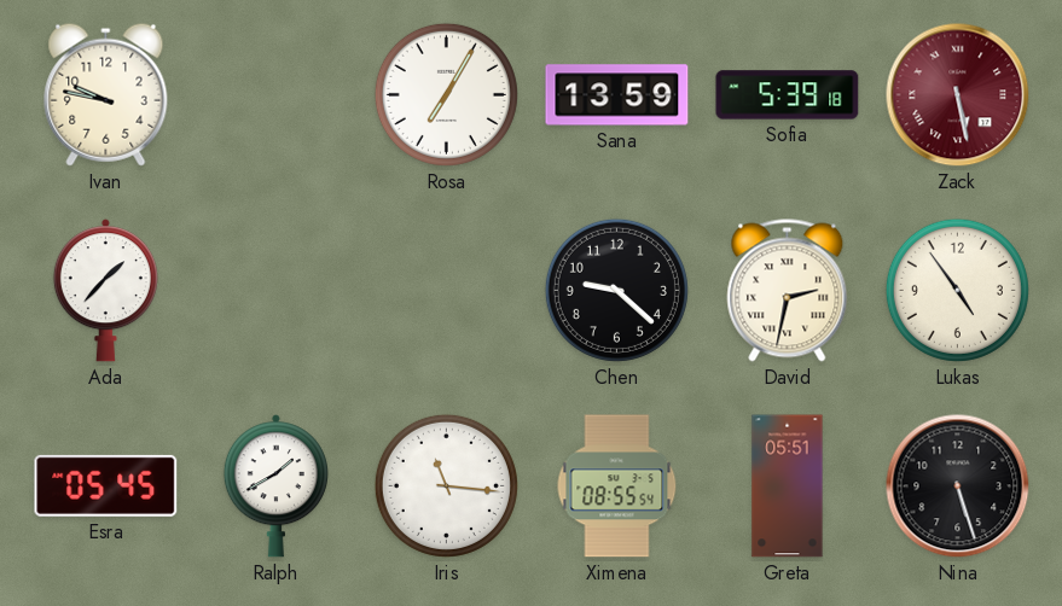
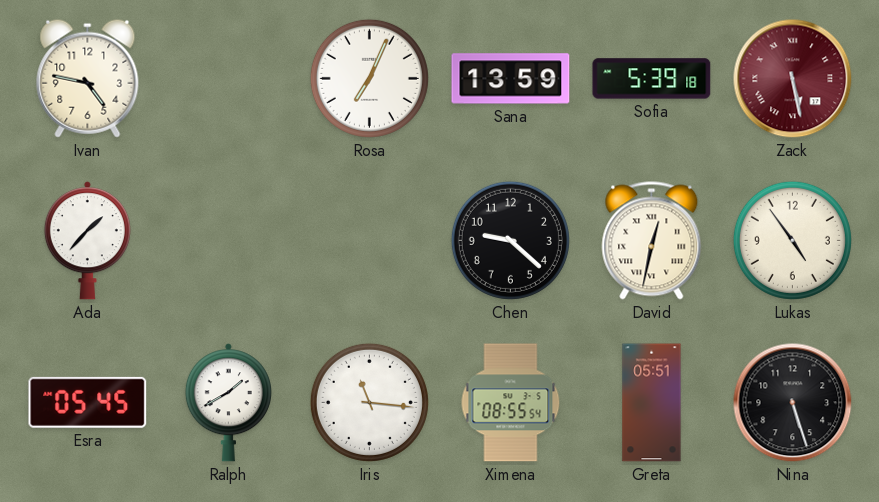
Ivan: 9:47 -> 4:47 (88, 78)
Rosa: 7:05 -> 7:04 (369, 78)
David: 2:32 -> 12:32 (652, 241)
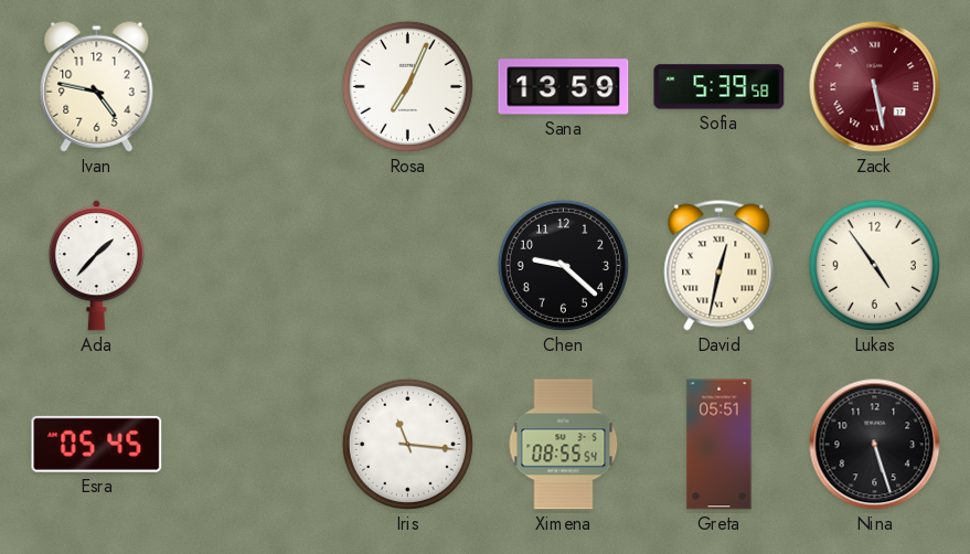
Sofia: 5:39:18 -> 5:39:58 (719, 87)
Ralph: 1:40 -> none (228, 403)
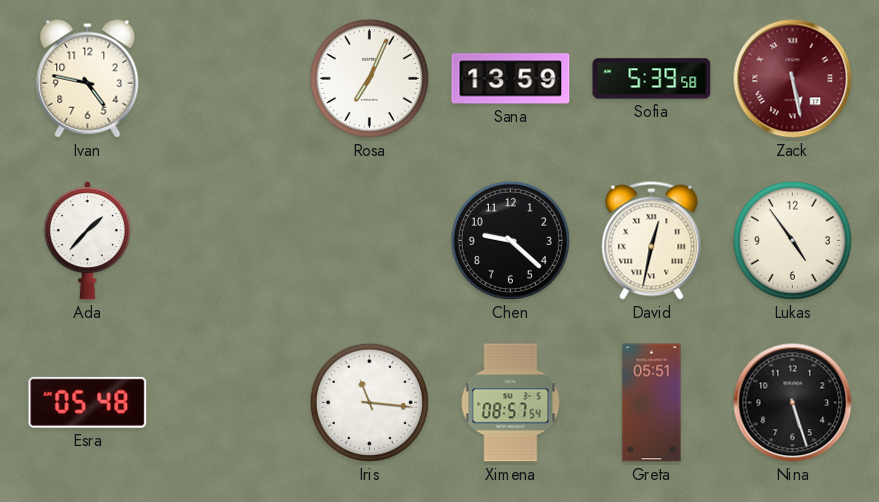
Esra: 05:45 -> 05:48 (88, 402)
Ximena: 08:55 -> 08:57 (511, 403)
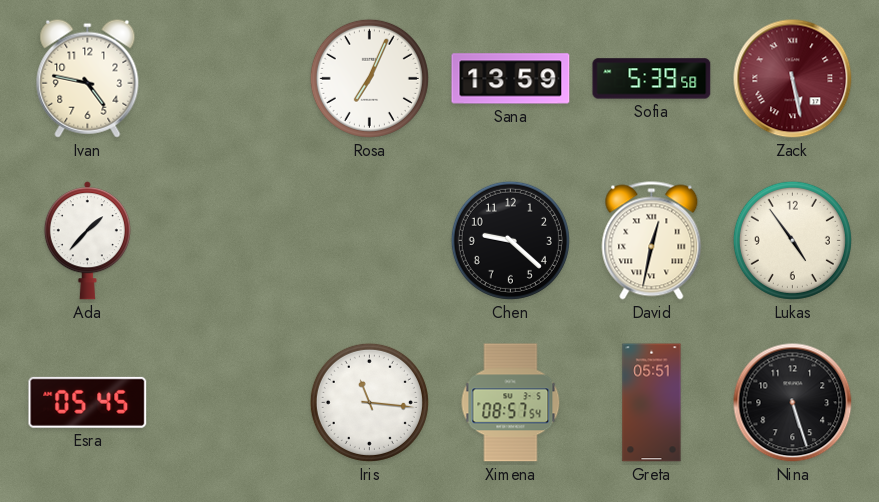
Esra: 05:48 -> 05:45 (88, 402)
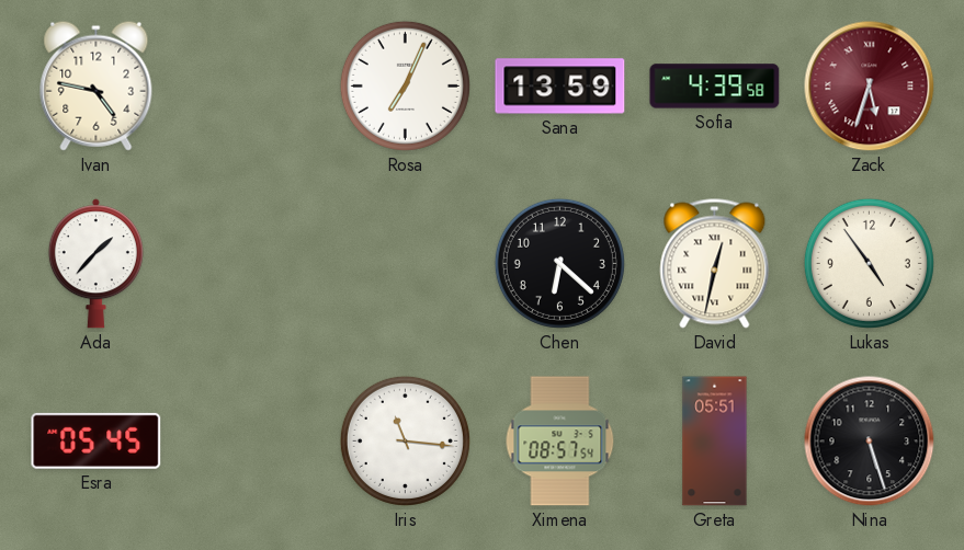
Sofia: 5:39 -> 4:39 (715, 87)
Zack: 5:28 -> 5:33 (870, 87)
Chen: 9:22 -> 6:22 (559, 263)
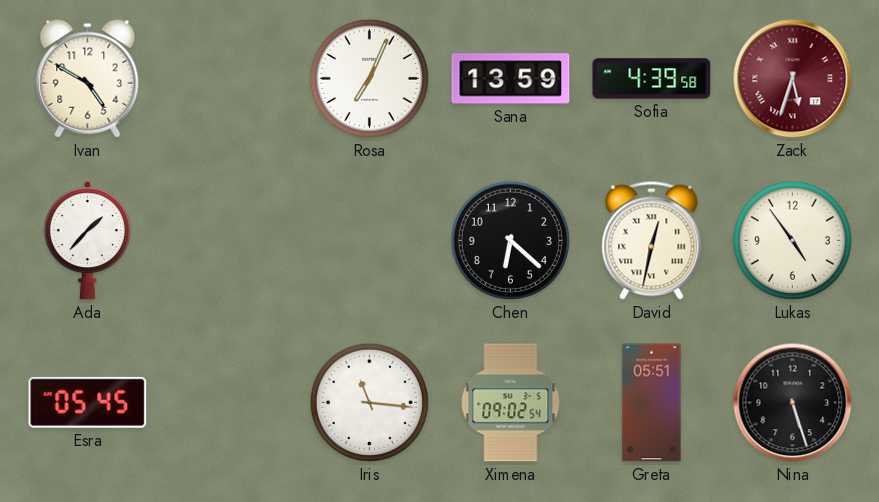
Ivan: 4:47 -> 4:50 (88, 78)
Ximena: 08:57 -> 09:02 (511, 403)
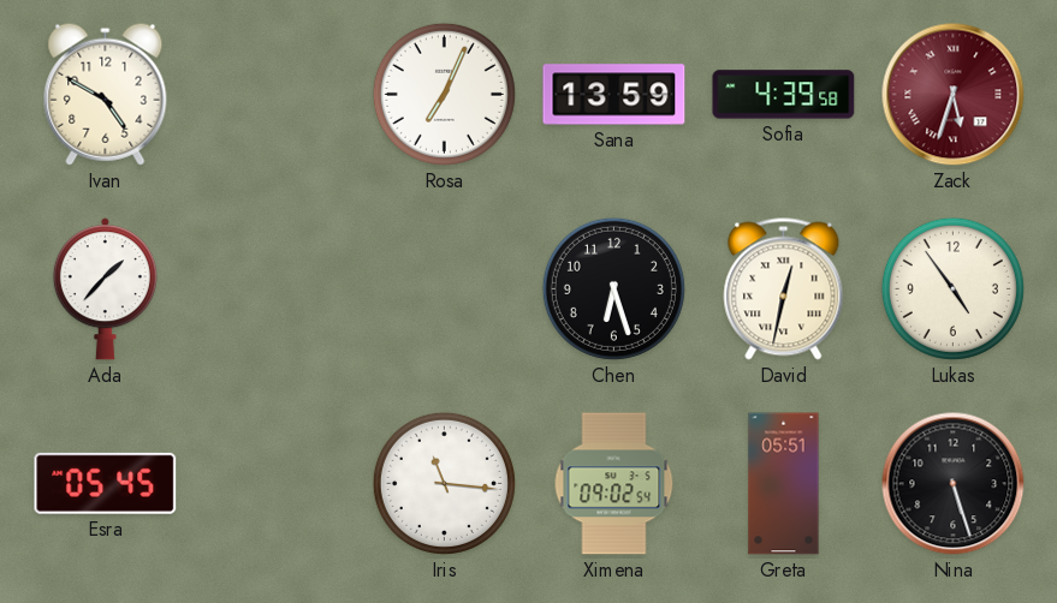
Chen: 6:22 -> 6:27 (613, 288)
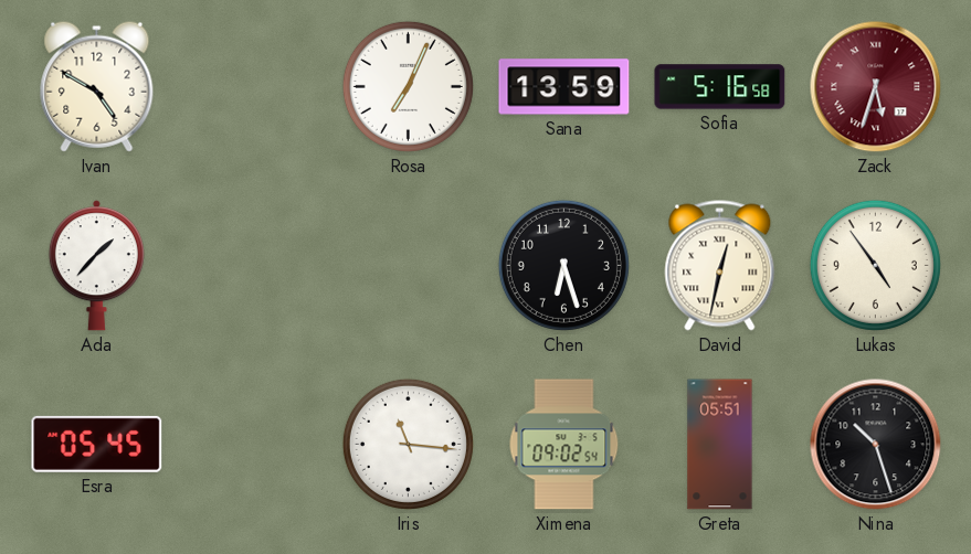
Sofia: 4:39 -> 5:16 (720, 87)
Nina: 5:27 -> 10:27 (876, 445)
